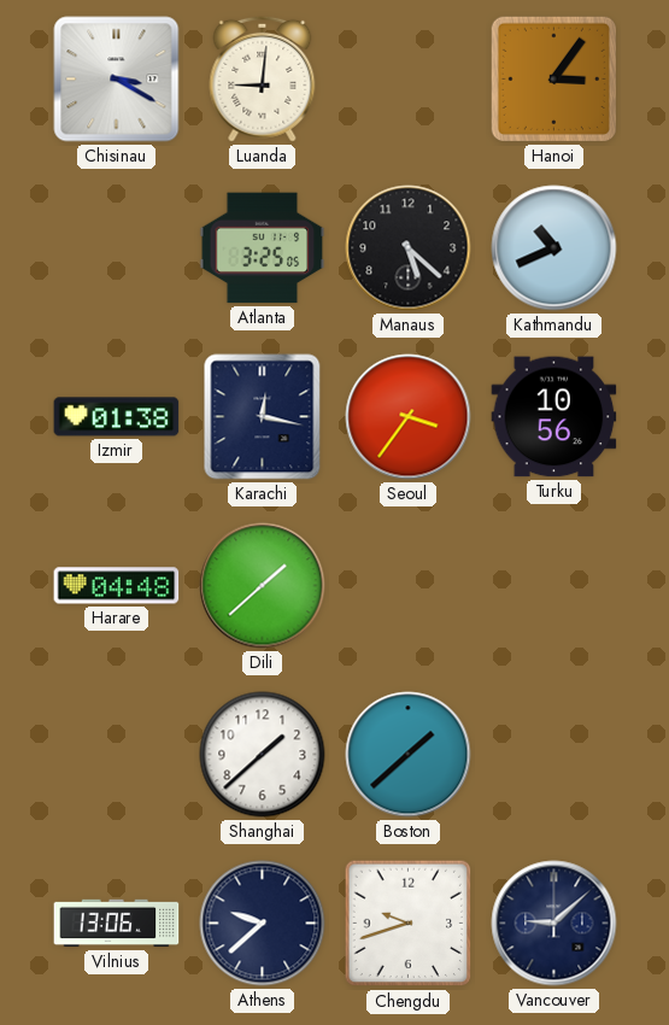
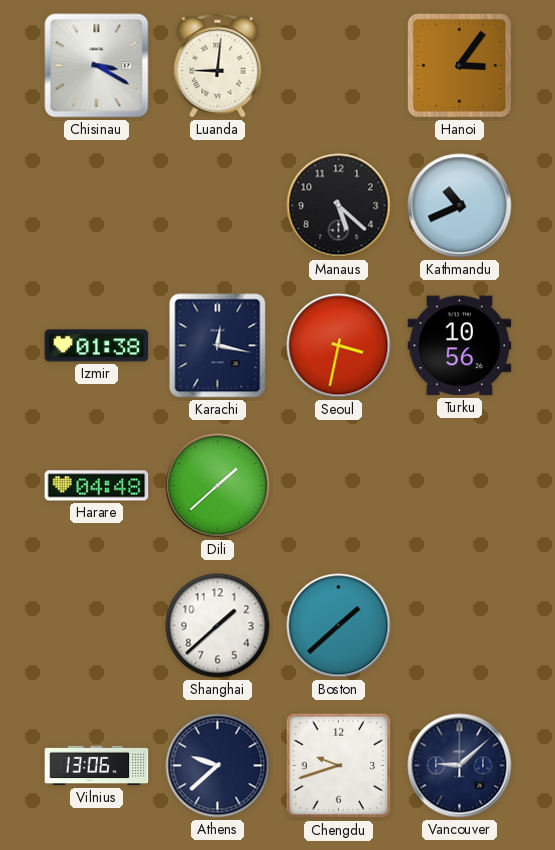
Atlanta: 3:25 -> none (263, 248)
Seoul: 3:36 -> 3:32 (339, 346)
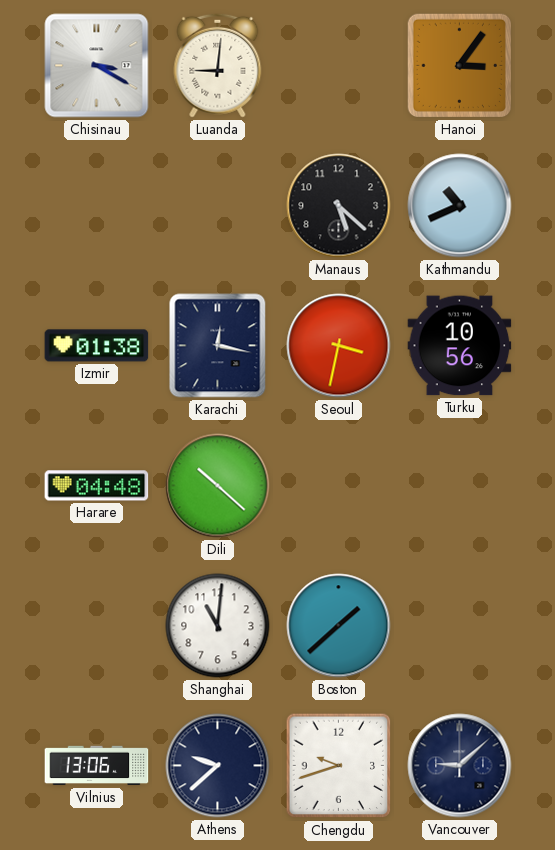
Dili: 1:38 -> 10:22 (218, 486)
Shanghai: 1:38 -> 11:01 (218, 626)
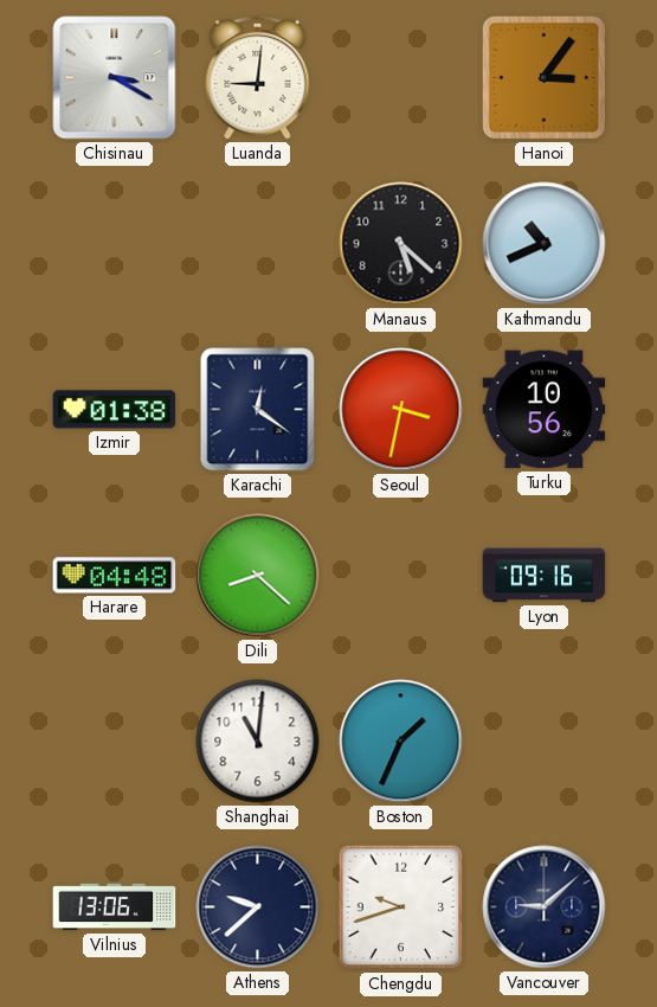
Karachi: 12:17 -> 12:21 (258, 410)
Dili: 10:22 -> 8:22 (258, 576)
Lyon: none -> 09:16 (545, 576)
Boston: 1:38 -> 1:34 (401, 742)
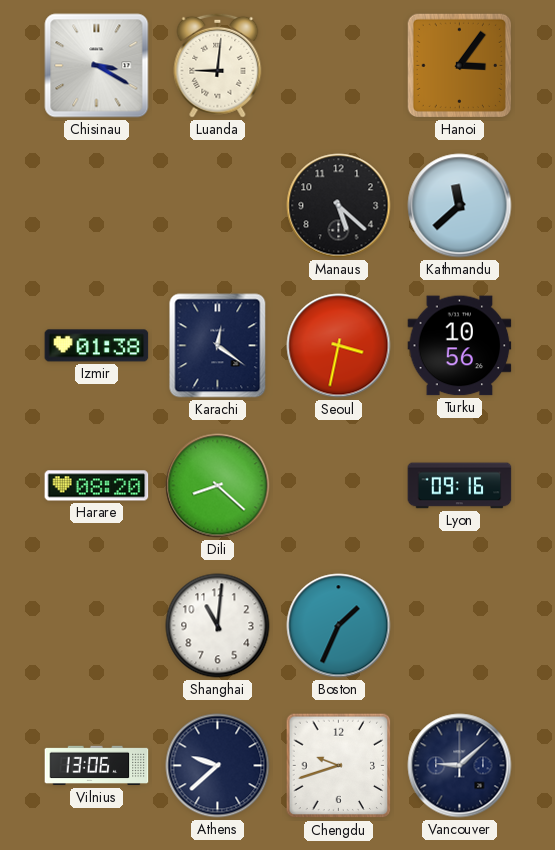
Kathmandu: 10:41 -> 11:38 (460, 206)
Harare: 04:48 -> 08:20 (97, 486)
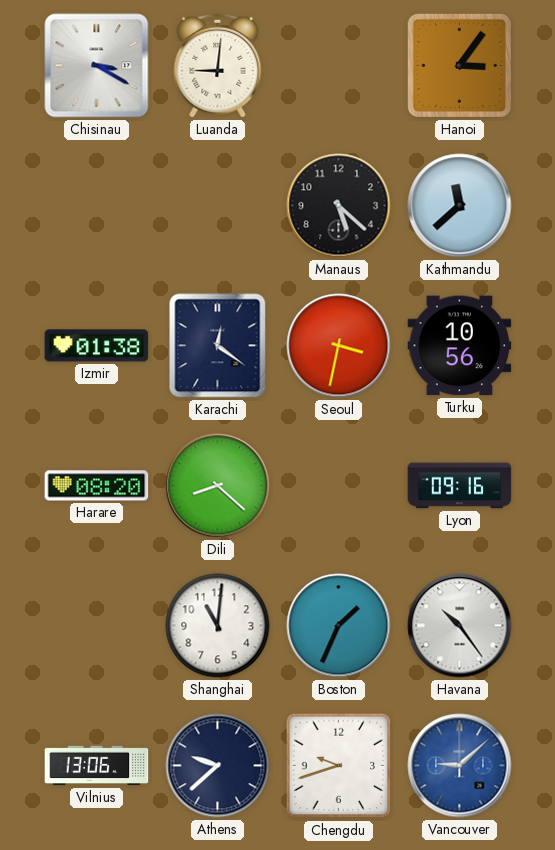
Havana: none -> 10:24 (460, 626)
Vancouver dial: navy -> blue (460, 766)
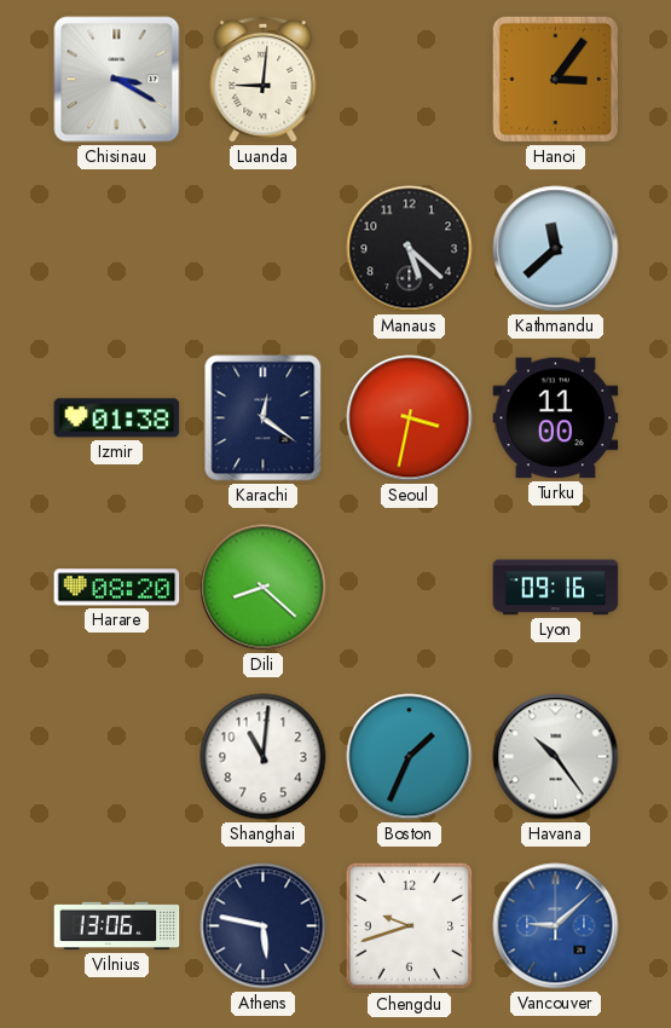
Turku: 10:56 -> 11:00 (556, 418)
Athens: 9:38 -> 5:47 (264, 926)
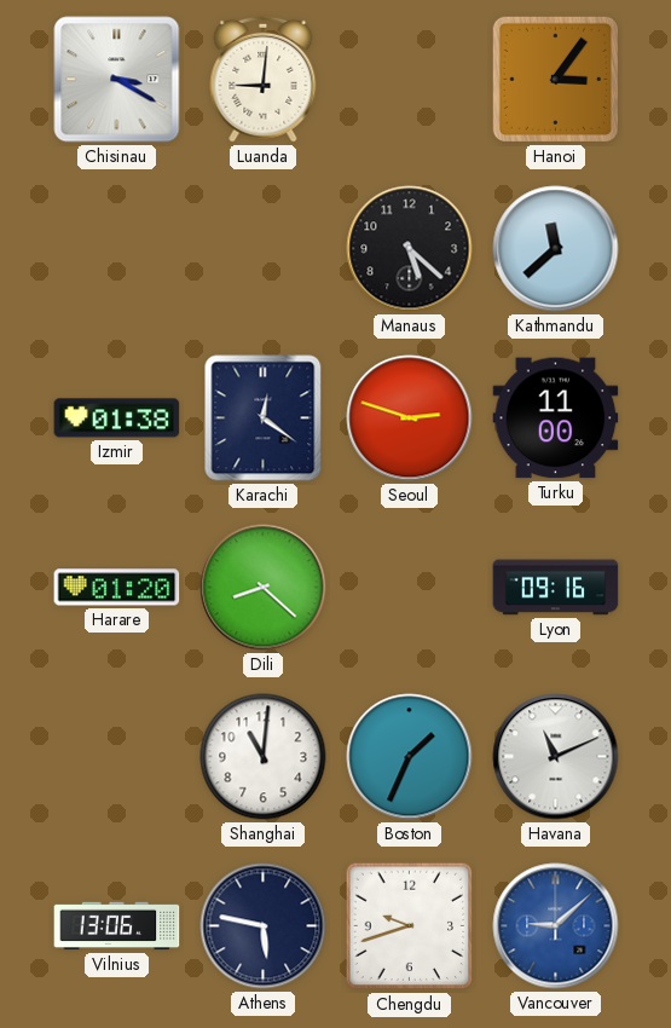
Seoul: 3:32 -> 2:48 (410, 418)
Harare: 08:20 -> 01:20 (117, 588)
Havana: 10:24 -> 11:11 (556, 757)
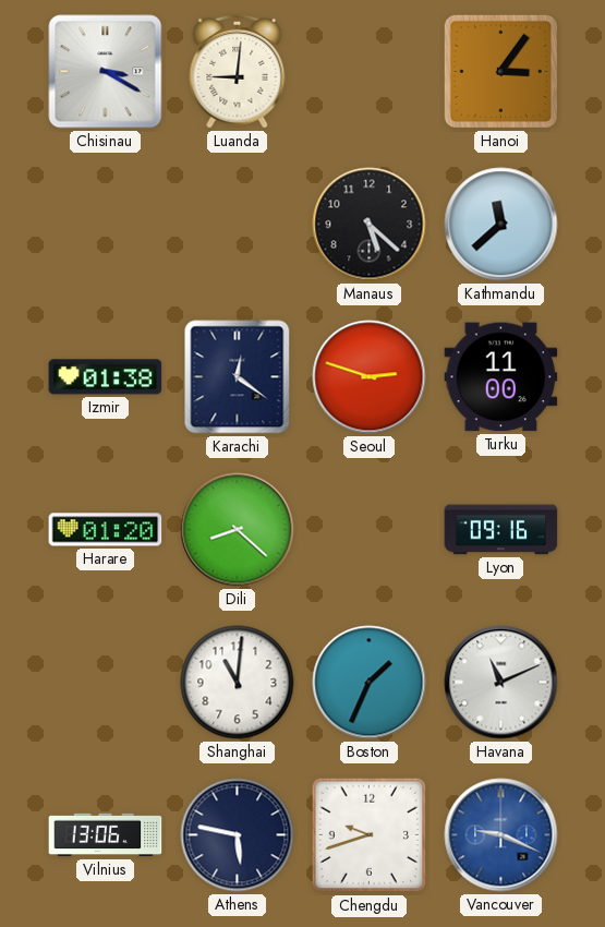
Vancouver: 9:08 -> 9:19 (501, 835)
